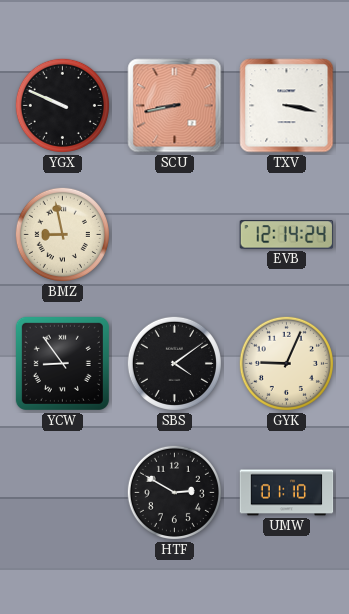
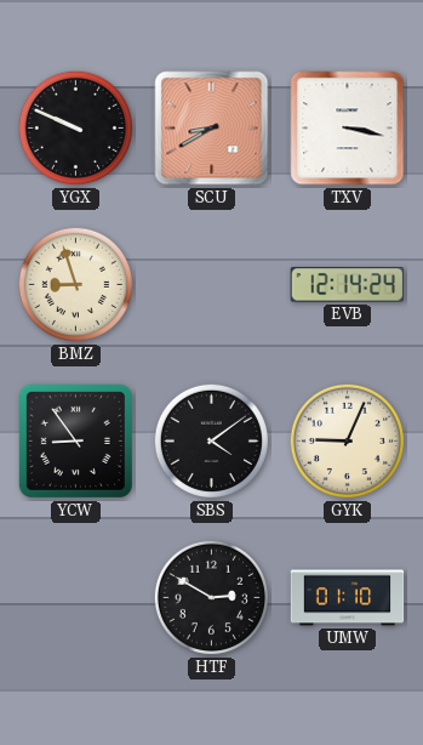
SCU: 8:43 -> 8:40 (212, 129)
BMZ: 8:58 -> 8:57 (75, 284)
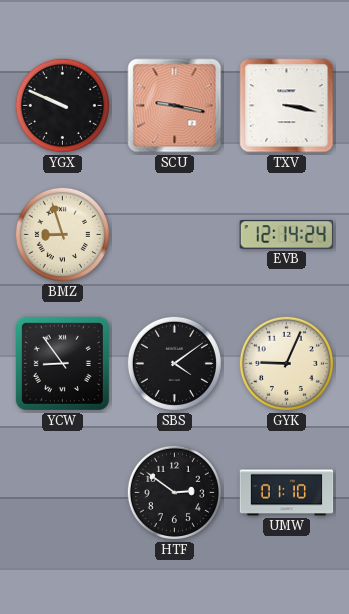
SCU: 8:40 -> 9:17 (175, 106)
HTF: 2:50 -> 2:51 (174, 492)
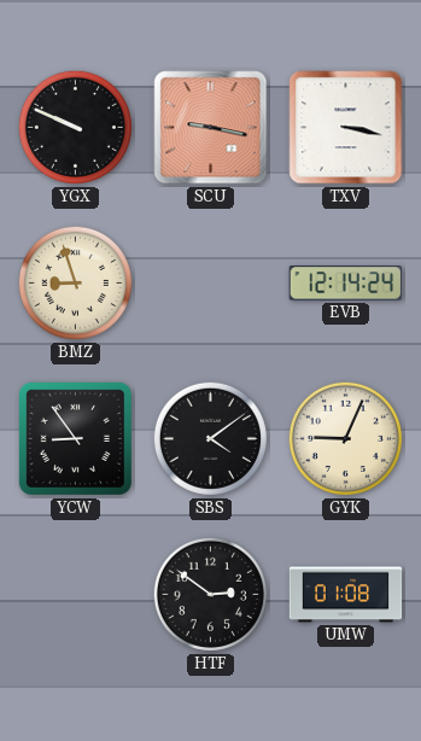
UMW: 01:10 -> 01:08 (346, 595)
